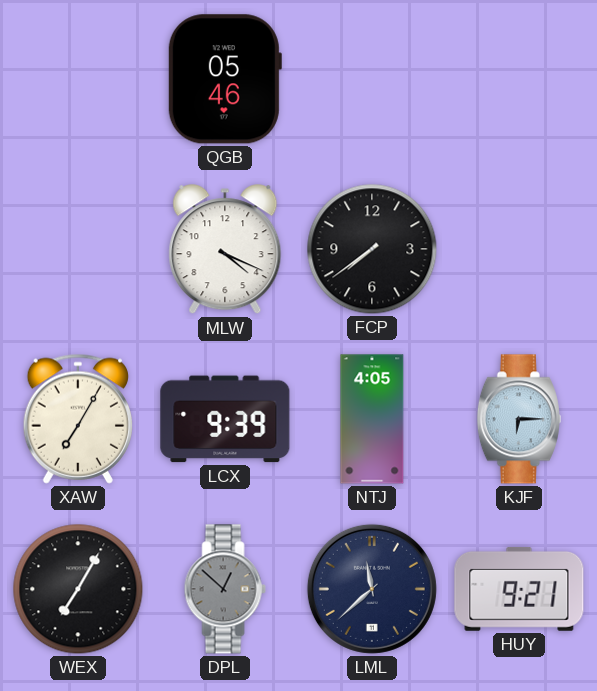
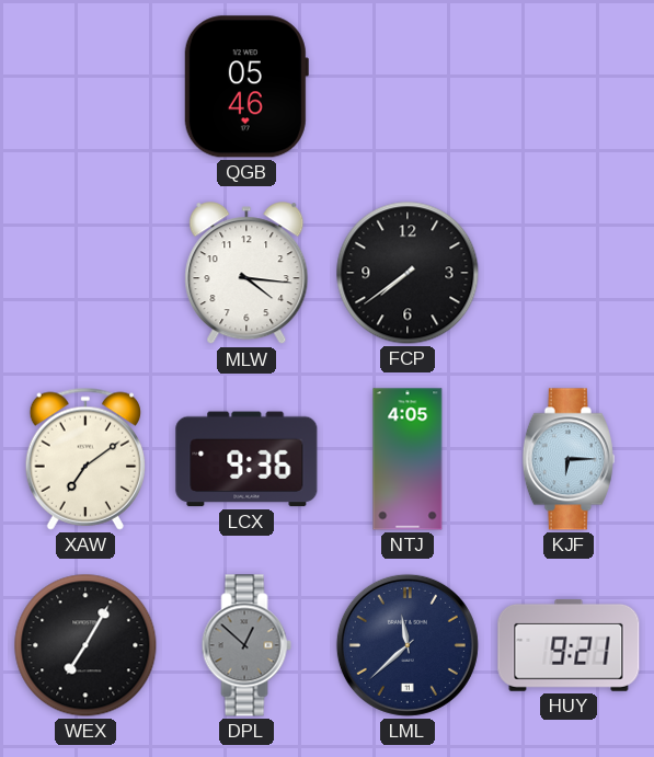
MLW: 4:19 -> 4:16 (246, 274)
XAW: 7:05 -> 7:09 (85, 459)
LCX: 9:39 -> 9:36 (246, 459)
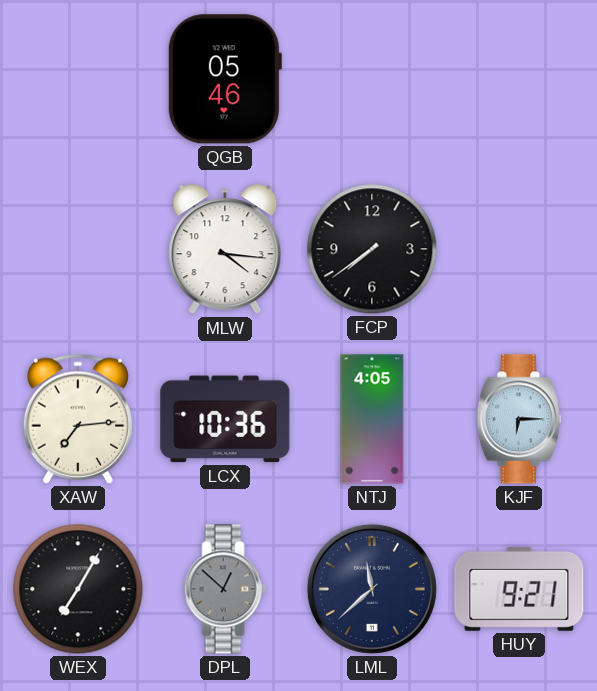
XAW: 7:09 -> 7:14 (78, 419)
LCX: 9:36 -> 10:36 (225, 419)
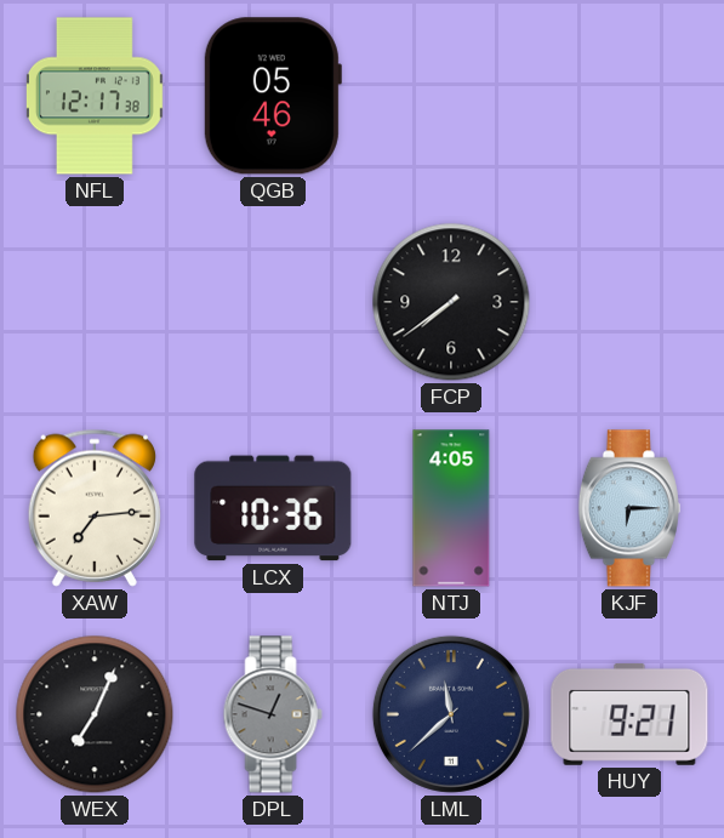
NFL: none -> 12:17 (95, 96)
MLW: 4:16 -> none (225, 250)
WEX: 7:05 -> 7:04 (95, 714)
DPL: 12:52 -> 12:48 (273, 714)
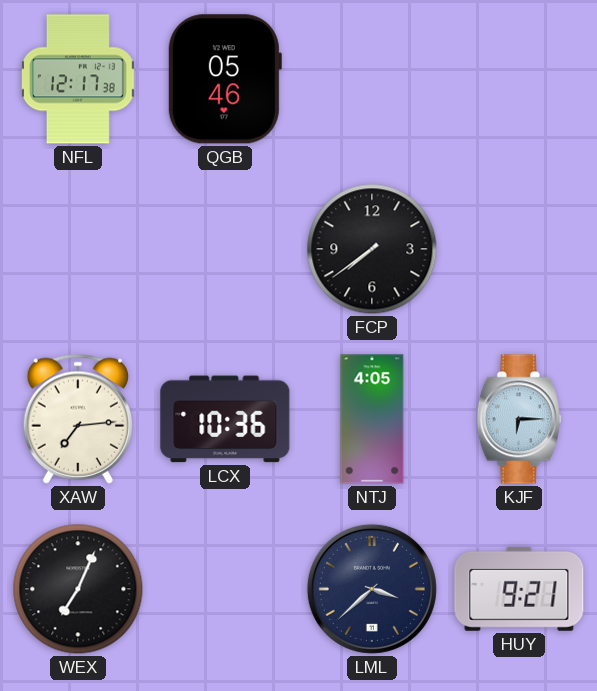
DPL: 12:48 -> none (273, 714)
LML: 11:38 -> 3:38 (372, 589)
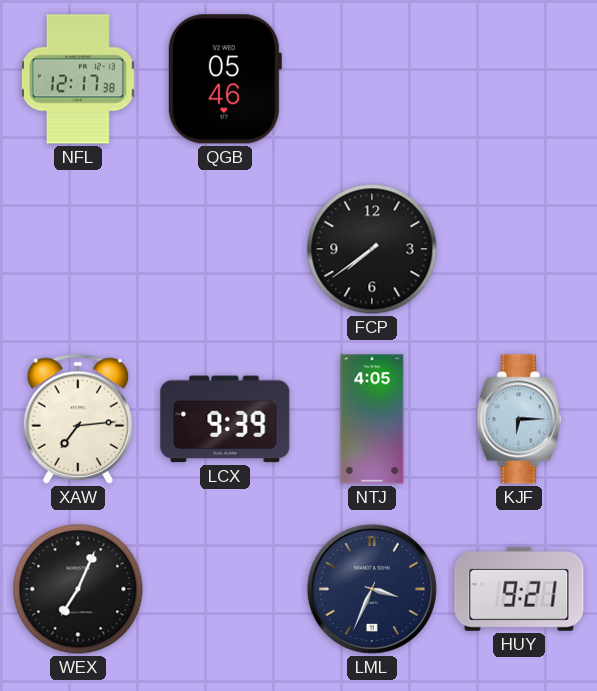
LCX: 10:36 -> 9:39 (225, 419)
LML: 3:38 -> 3:34 (372, 589)
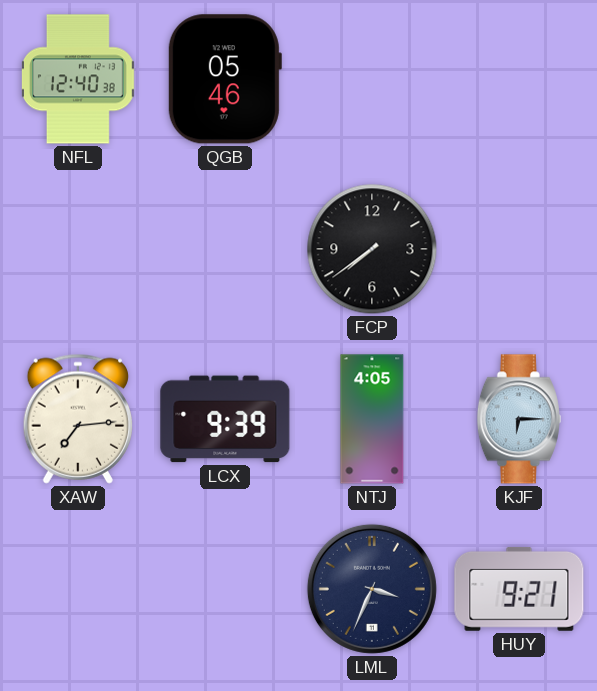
NFL: 12:17 -> 12:40 (78, 79)
WEX: 7:04 -> none (78, 589)
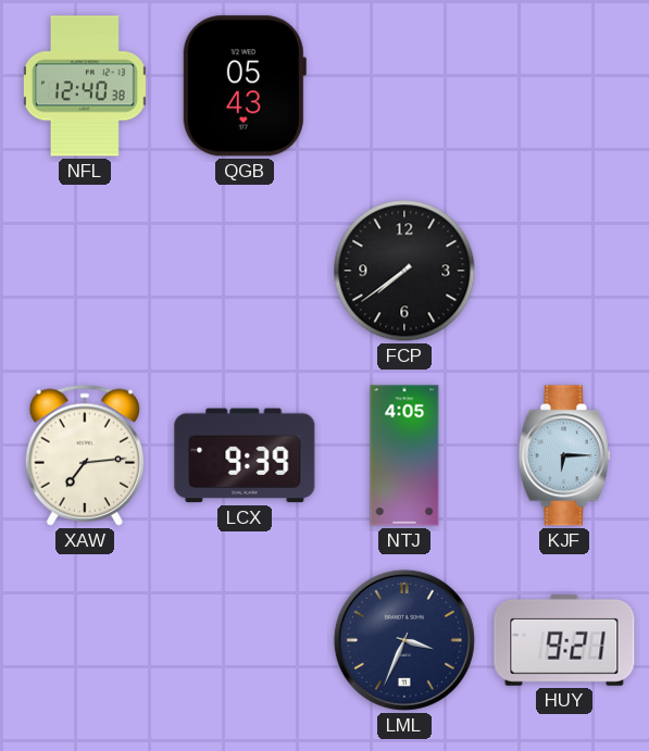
QGB: 05:46 -> 05:43 (244, 86)
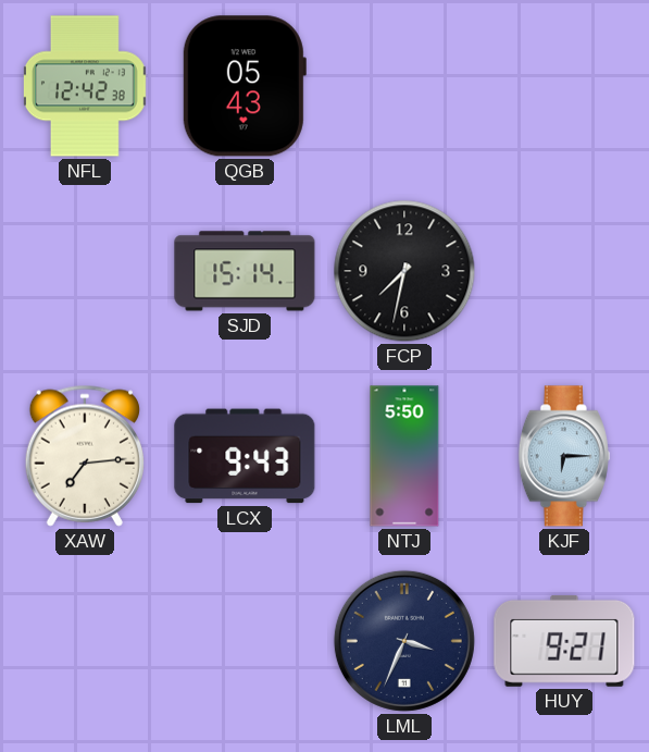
NFL: 12:40 -> 12:42 (85, 86)
SJD: none -> 15:14 (245, 271)
FCP: 7:39 -> 7:32 (404, 271)
LCX: 9:39 -> 9:43 (245, 456)
NTJ: 4:05 -> 5:50 (404, 456)
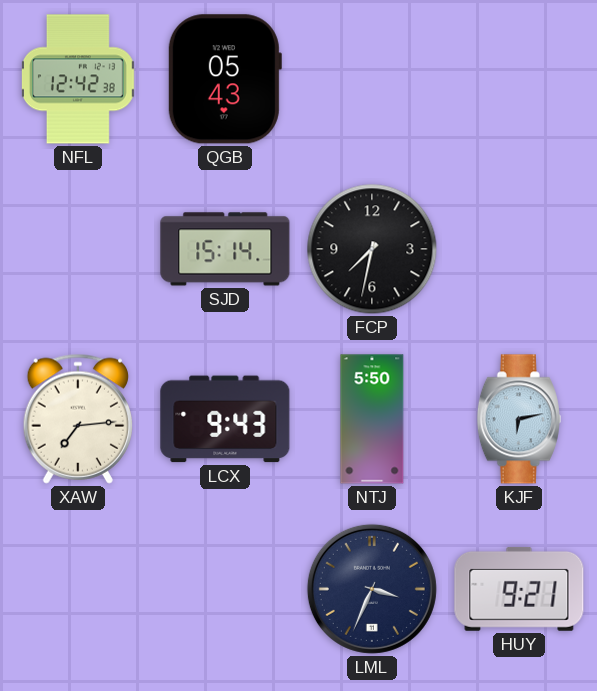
KJF: 6:15 -> 6:13 (519, 419)
